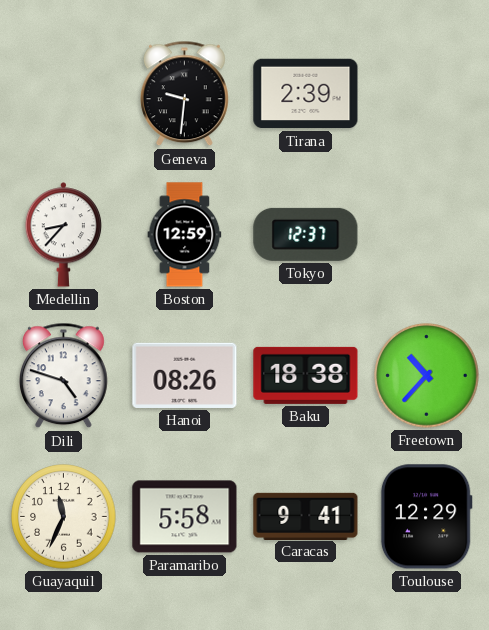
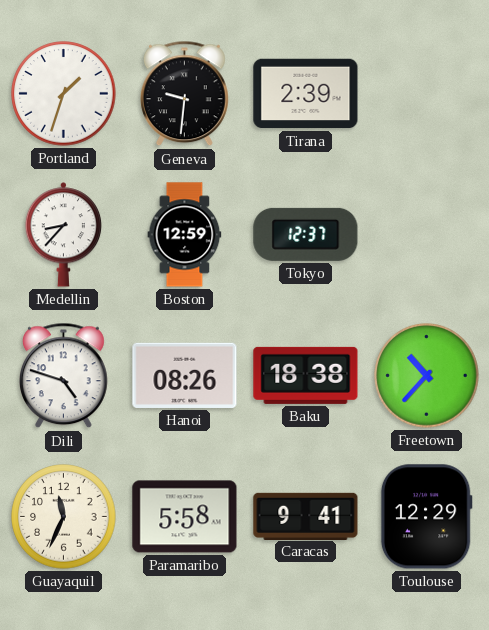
Portland: none -> 1:33 (64, 94)
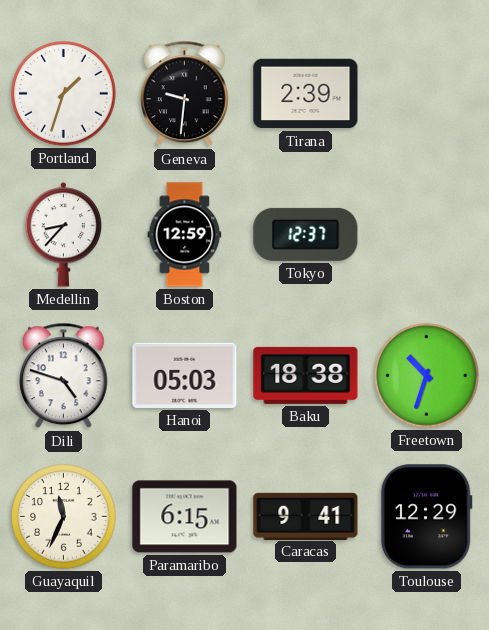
Hanoi: 08:26 -> 05:03 (185, 375)
Freetown: 10:37 -> 10:33 (427, 376)
Paramaribo: 5:58 -> 6:15 (185, 517)
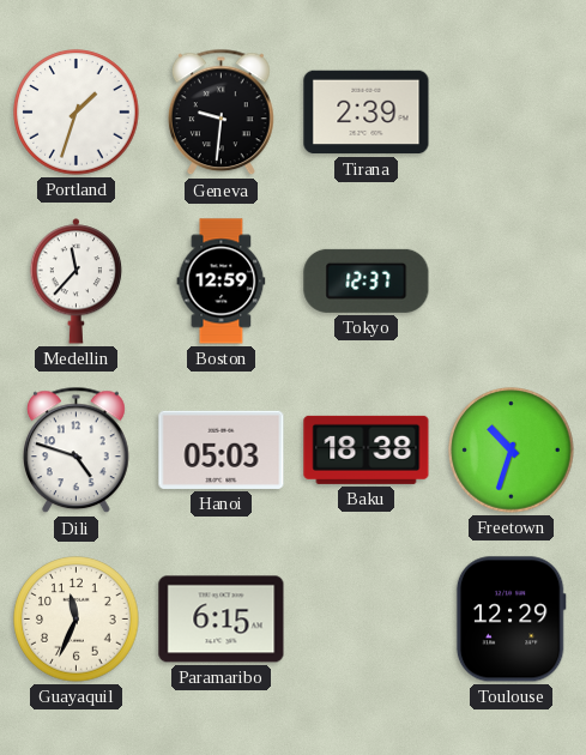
Medellin: 8:37 -> 11:37 (77, 282)
Caracas: 9:41 -> none (306, 516)
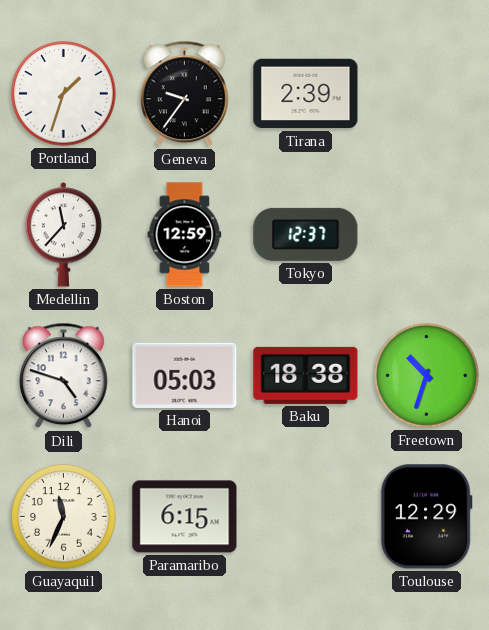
Geneva: 9:31 -> 9:36 (185, 94)
